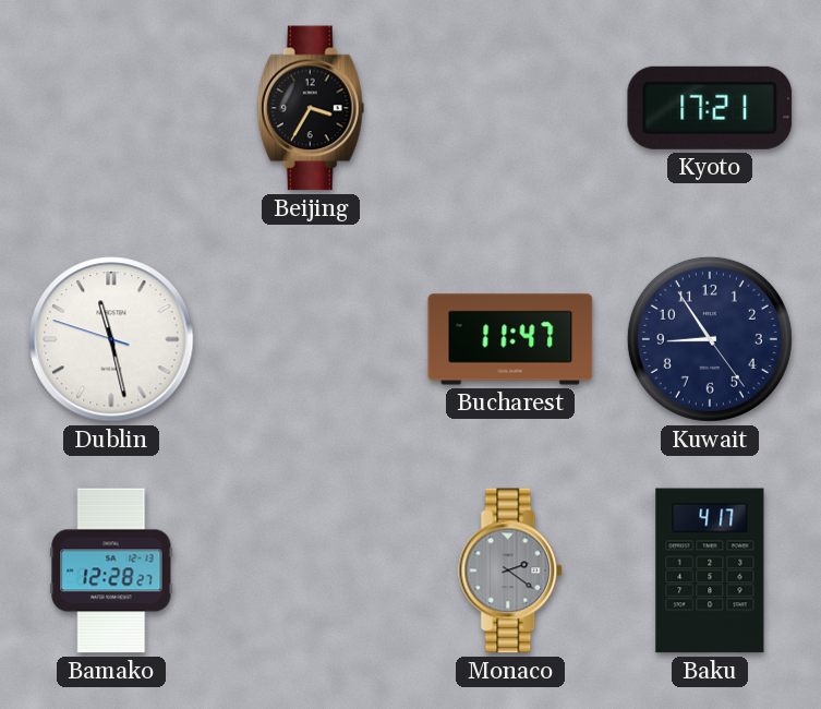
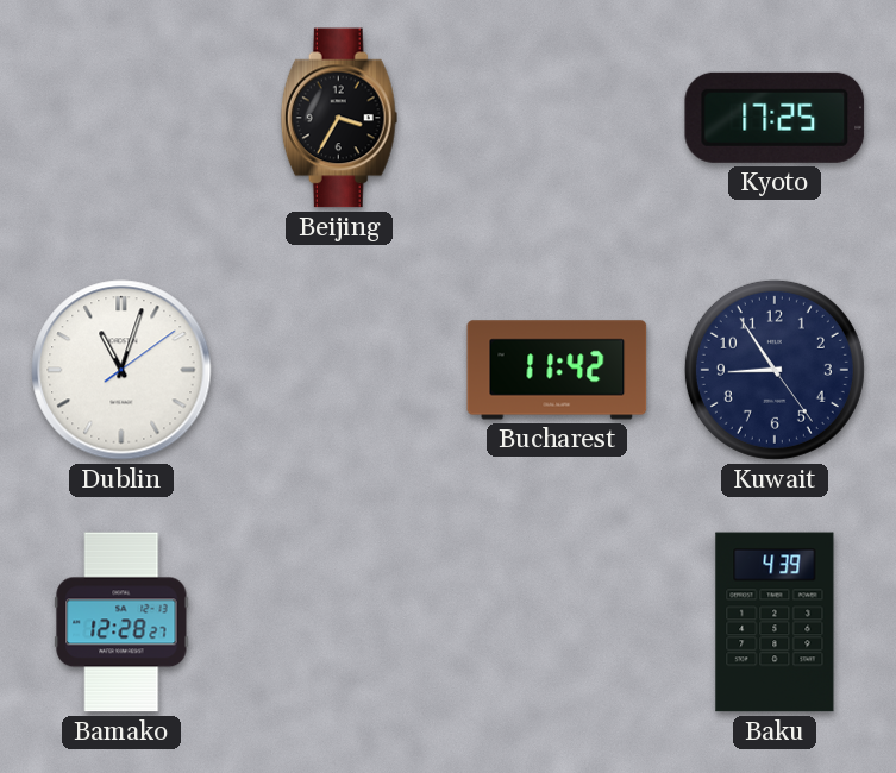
Kyoto: 17:21 -> 17:25 (775, 118)
Dublin: 11:27 -> 11:03 (121, 370)
Bucharest: 11:47 -> 11:42 (557, 370)
Monaco: 2:21 -> none (511, 570)
Baku: 4:17 -> 4:39 (775, 622)
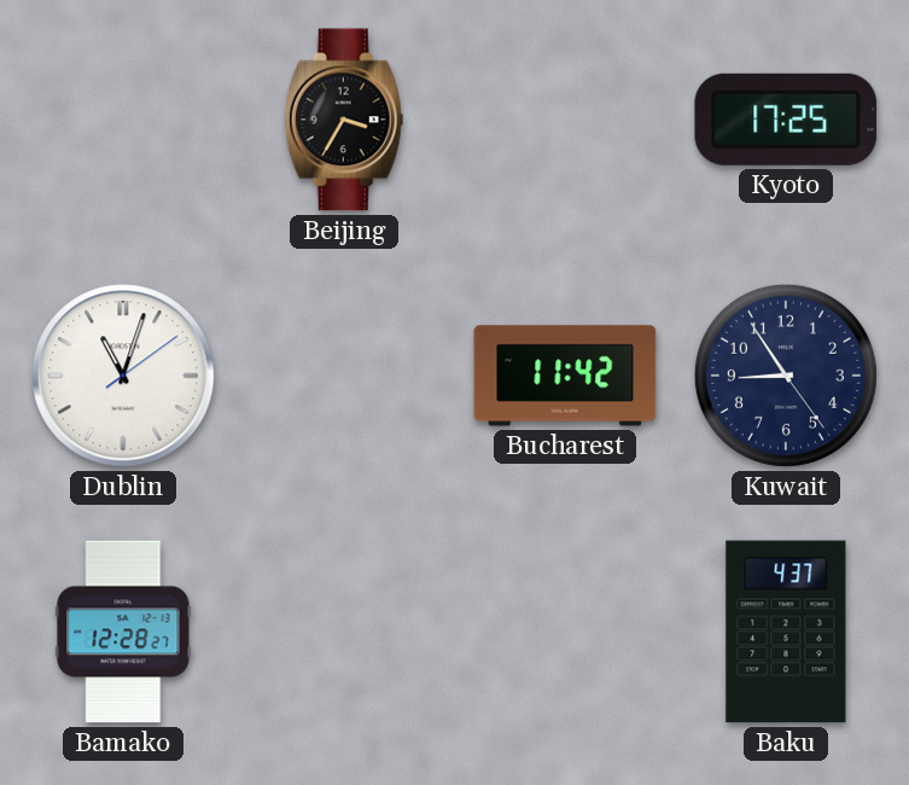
Baku: 4:39 -> 4:37 (786, 632)
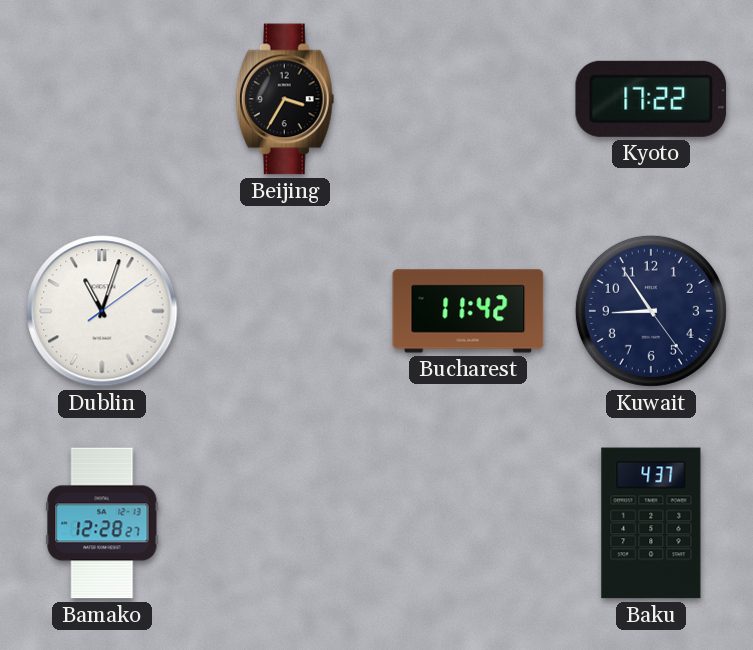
Kyoto: 17:25 -> 17:22 (651, 99)
